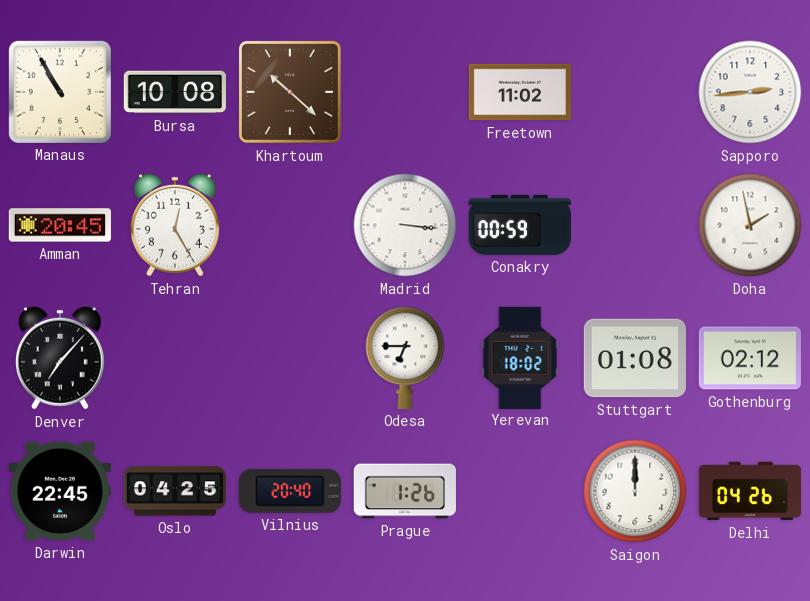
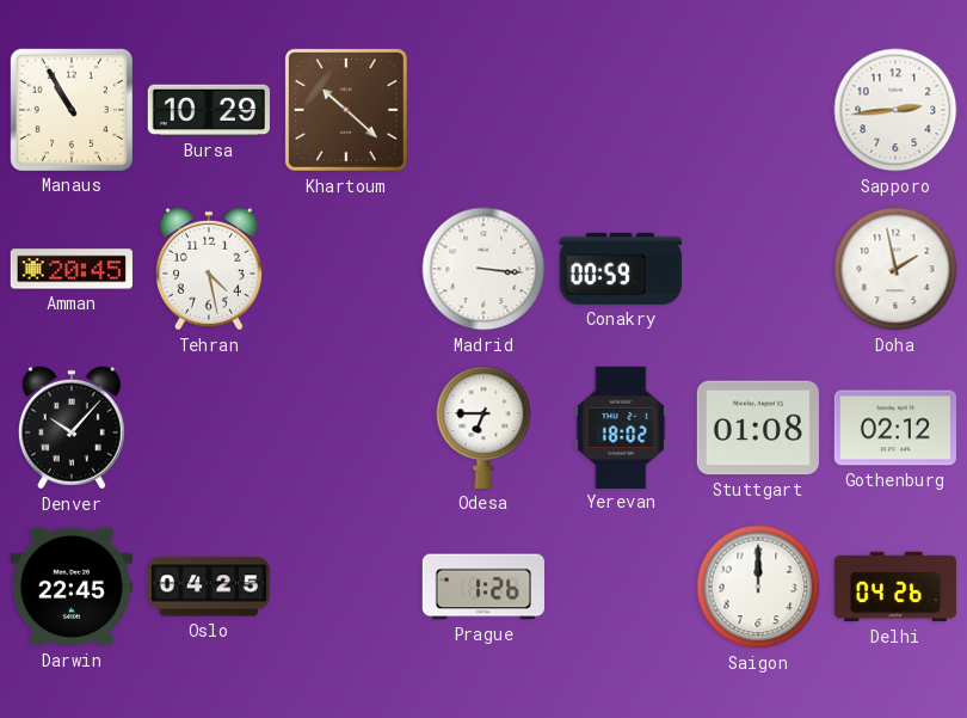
Bursa: 10:08 -> 10:29 (209, 110)
Freetown: 11:02 -> none (520, 92)
Tehran: 12:25 -> 4:28 (209, 269)
Denver: 7:07 -> 10:07 (72, 428)
Vilnius: 20:40 -> none (290, 491)
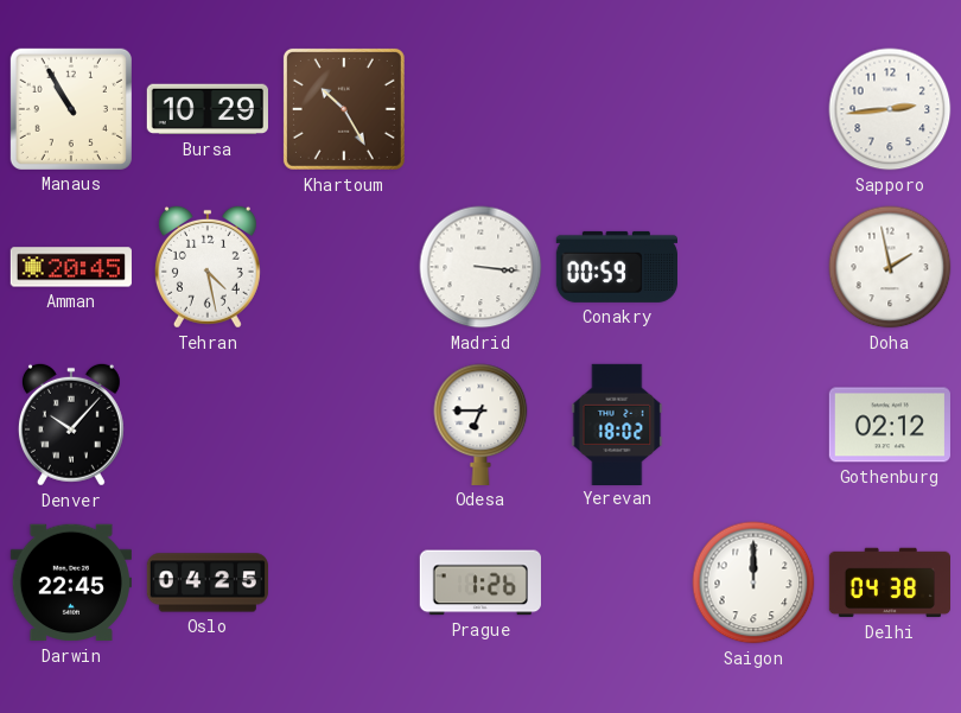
Khartoum: 10:22 -> 10:25 (344, 109)
Stuttgart: 01:08 -> none (758, 428)
Delhi: 04:26 -> 04:38 (889, 583)
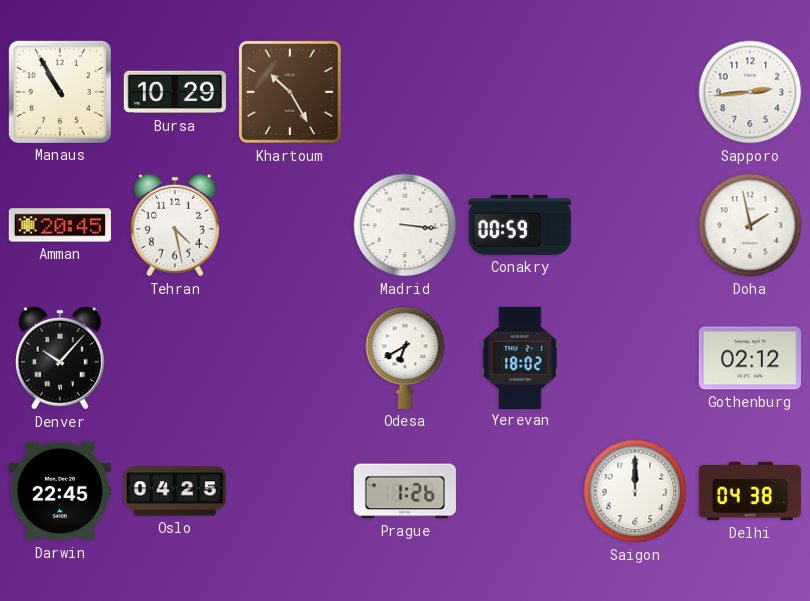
Odesa: 6:45 -> 6:40 (405, 358)
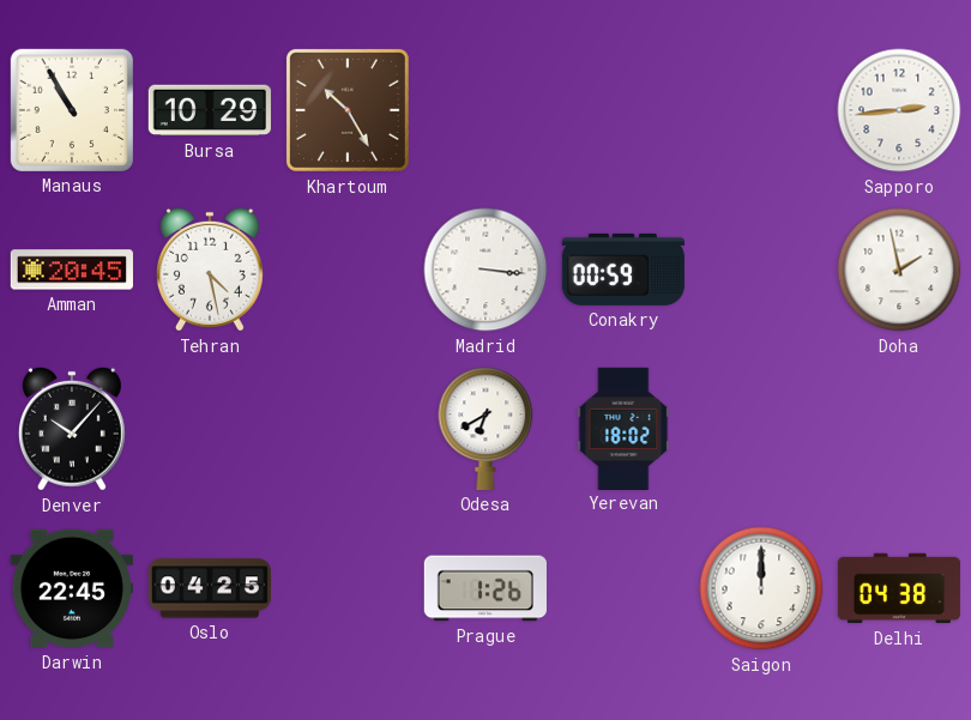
Gothenburg: 02:12 -> none (750, 358)
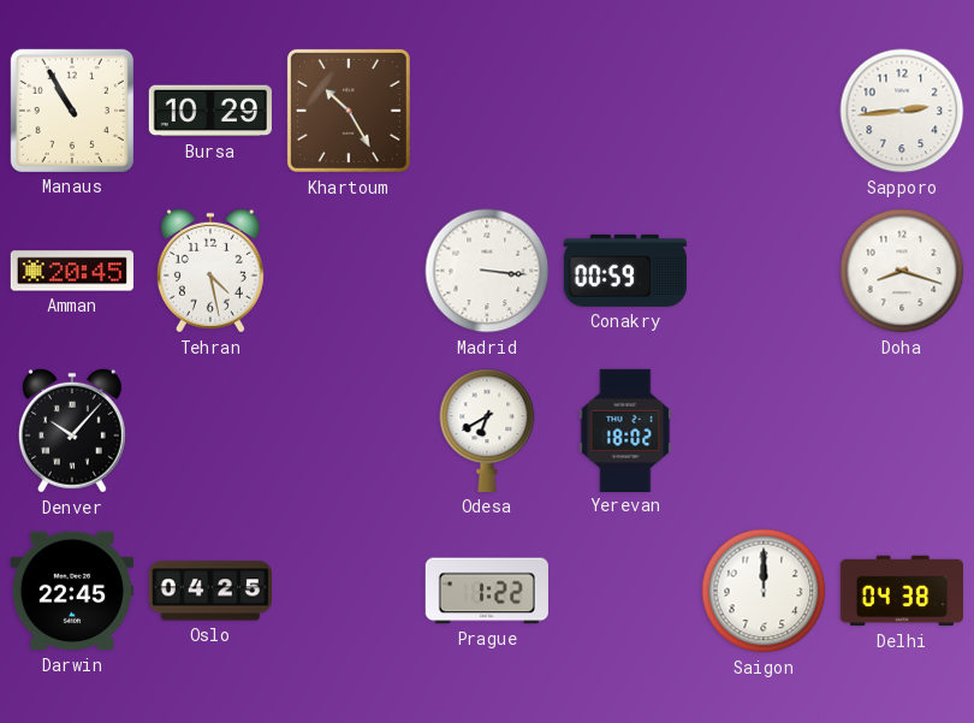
Doha: 1:58 -> 8:18 (902, 271)
Prague: 1:26 -> 1:22 (487, 591)
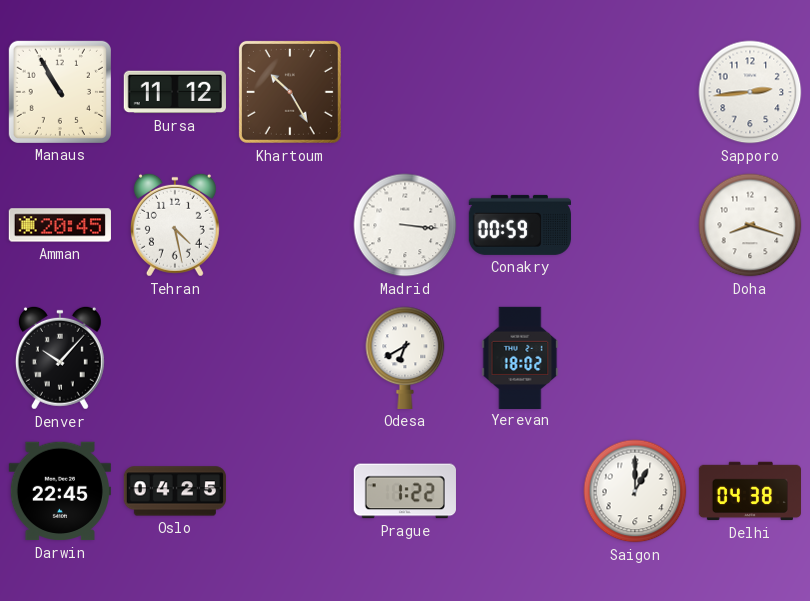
Bursa: 10:29 -> 11:12 (175, 92)
Saigon: 12:00 -> 1:00 (635, 491)
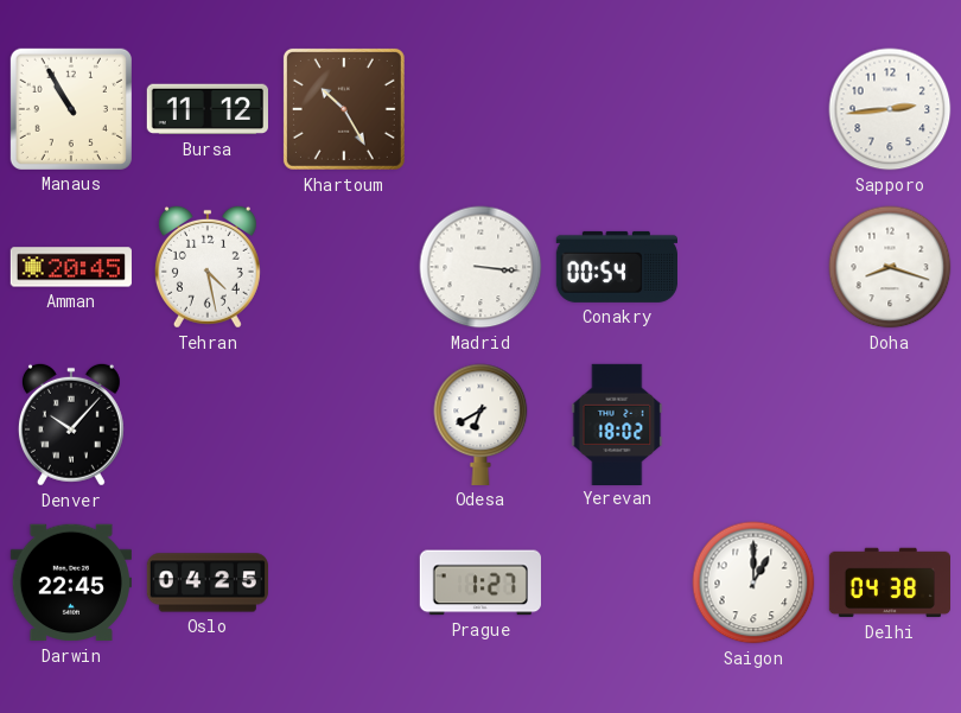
Conakry: 00:59 -> 00:54 (617, 267)
Prague: 1:22 -> 1:27 (480, 583)
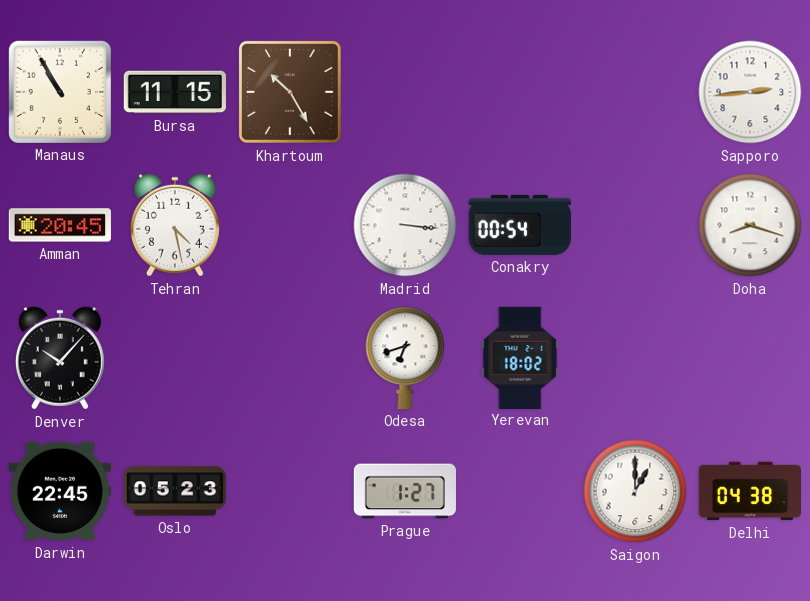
Bursa: 11:12 -> 11:15 (175, 92)
Odesa: 6:40 -> 6:42 (405, 358)
Oslo: 04:25 -> 05:23 (175, 491)
